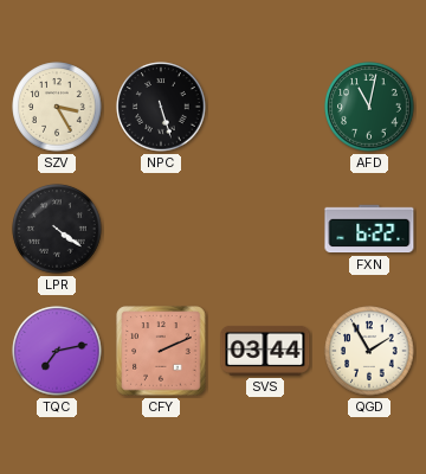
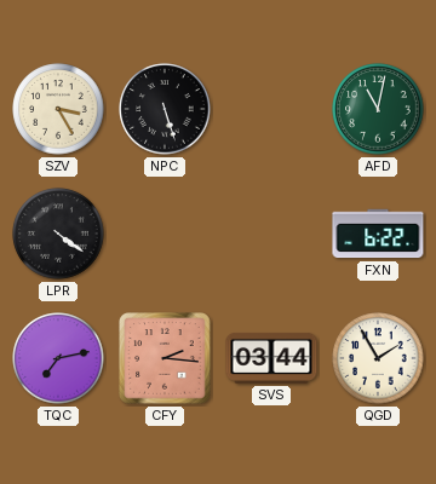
CFY: 2:11 -> 2:16 (165, 358)
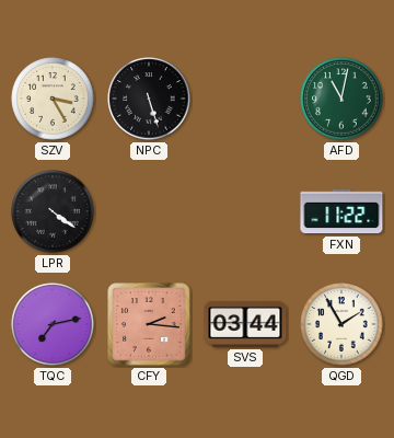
FXN: 6:22 -> 11:22 (341, 211)
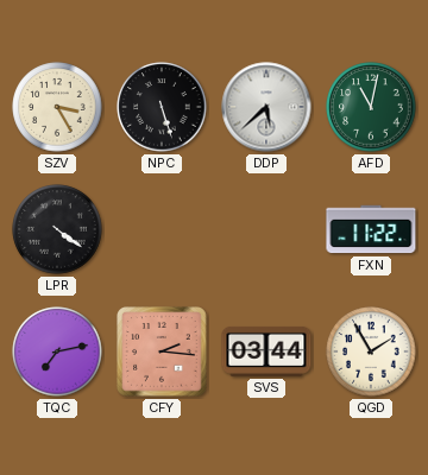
DDP: none -> 5:38 (266, 107)
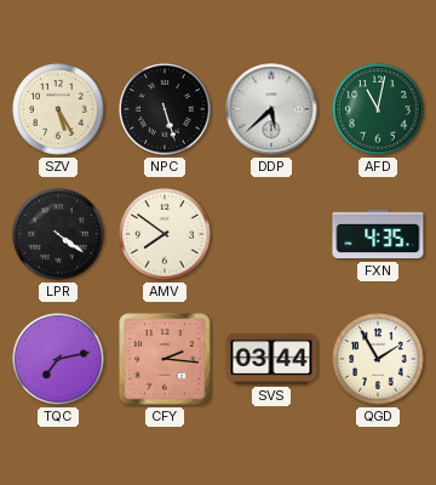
SZV: 3:25 -> 5:25 (58, 109)
AMV: none -> 7:51 (165, 234)
FXN: 11:22 -> 4:35 (378, 234)
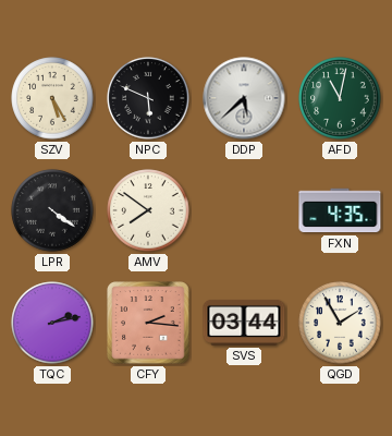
NPC: 5:27 -> 5:49 (148, 98)
TQC: 7:13 -> 2:13 (52, 323)
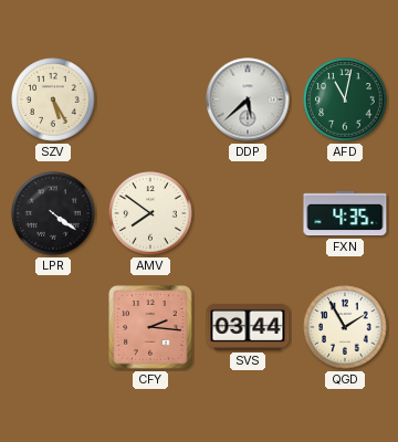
NPC: 5:49 -> none (148, 98)
TQC: 2:13 -> none (52, 323)
